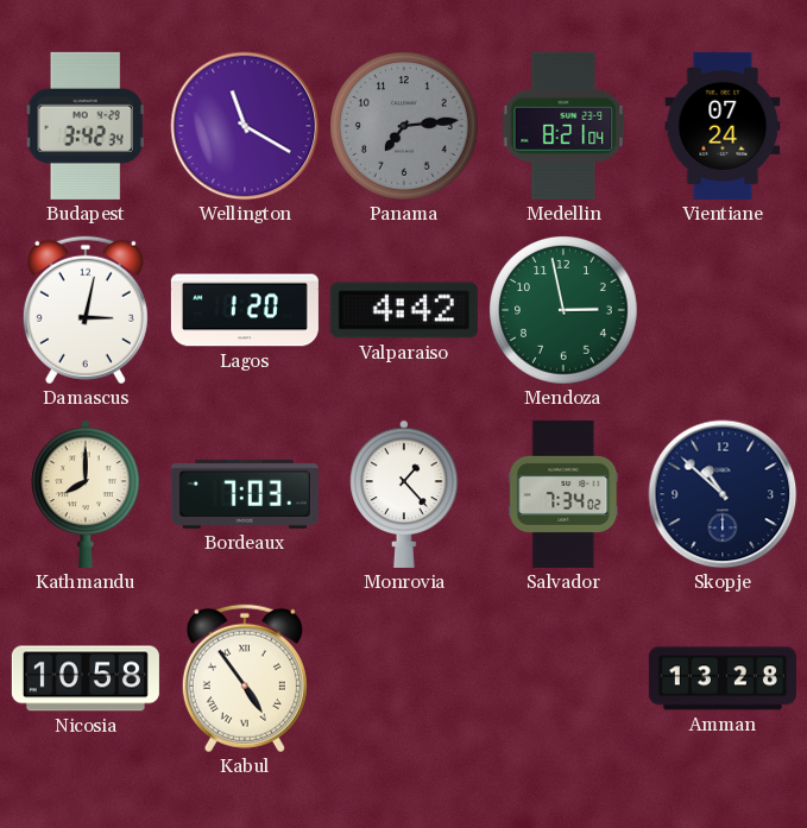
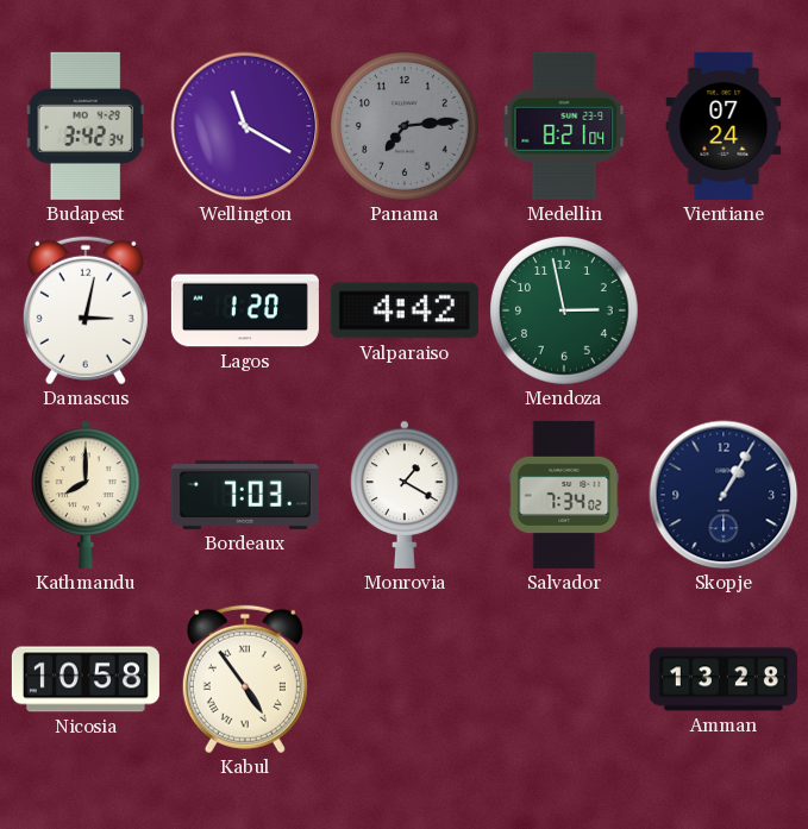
Monrovia: 1:23 -> 1:20 (405, 495)
Skopje: 10:52 -> 1:05 (724, 495)
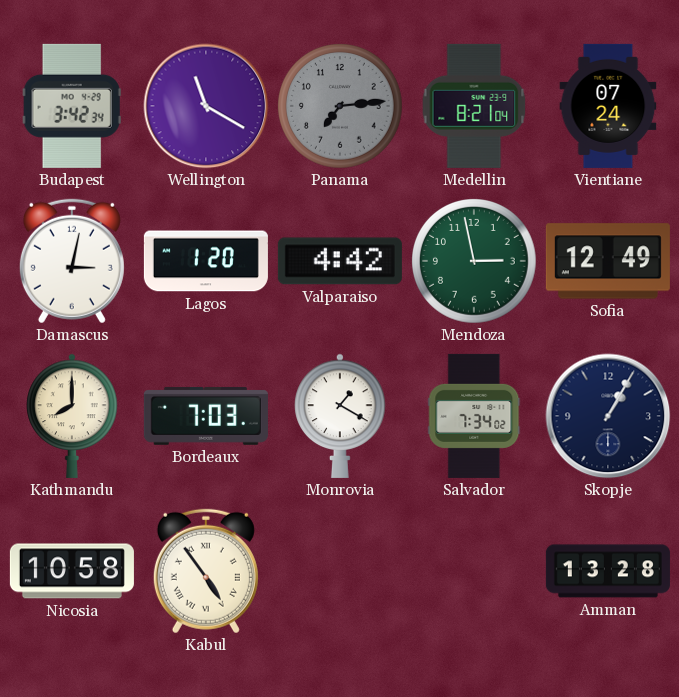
Sofia: none -> 12:49 (608, 261)
